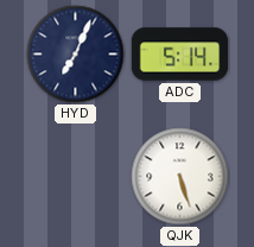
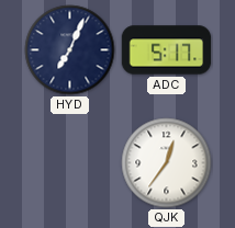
ADC: 5:14 -> 5:17 (167, 50)
QJK: 5:27 -> 12:36 (167, 163)
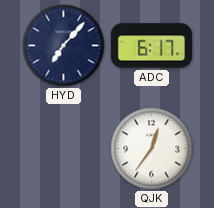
HYD: 7:04 -> 7:07 (64, 46)
ADC: 5:17 -> 6:17 (152, 46)
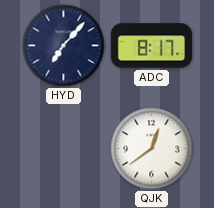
ADC: 6:17 -> 8:17 (152, 46)
QJK: 12:36 -> 12:39 (152, 149)
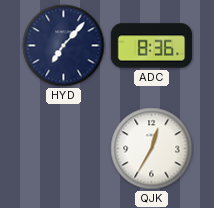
ADC: 8:17 -> 8:36 (152, 46)
QJK: 12:39 -> 12:35 (152, 149)
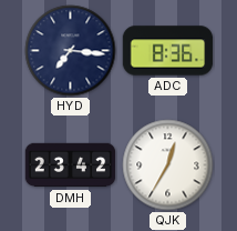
HYD: 7:07 -> 7:16 (71, 51)
DMH: none -> 23:42 (71, 165)
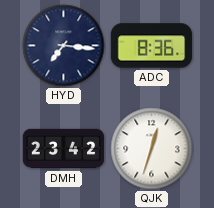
QJK: 12:35 -> 12:33 (152, 149)
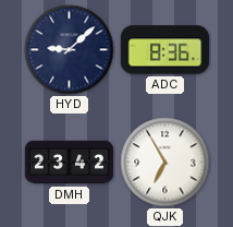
HYD: 7:16 -> 9:08 (70, 50)
QJK: 12:33 -> 6:55 (165, 163)
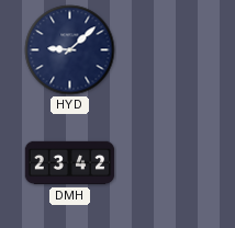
ADC: 8:36 -> none (165, 50)
QJK: 6:55 -> none (165, 163)
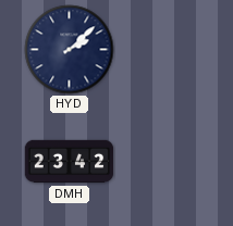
HYD: 9:08 -> 2:08 (70, 50)
